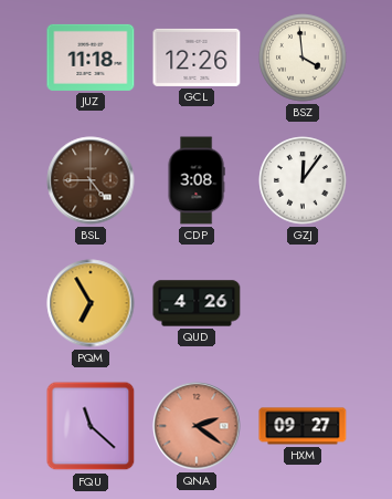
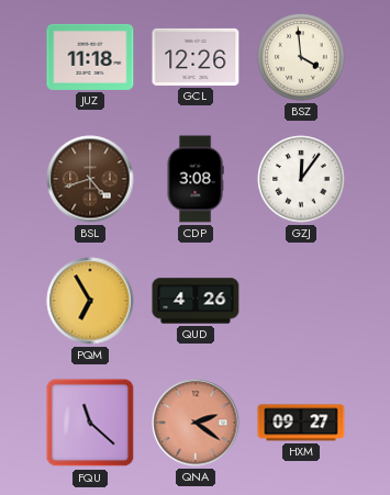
BSL: 4:45 -> 4:42 (90, 179)
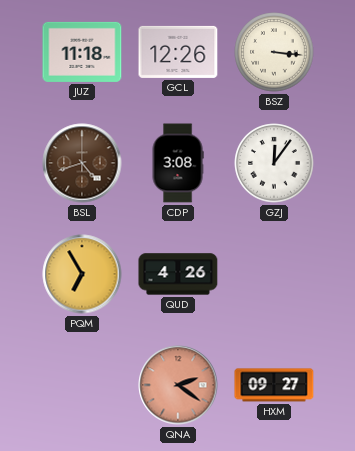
BSZ: 3:59 -> 3:16 (274, 52)
FQU: 11:22 -> none (90, 423)
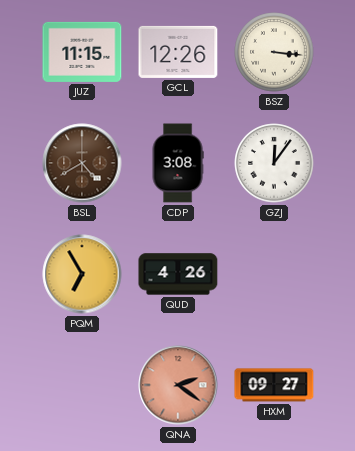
JUZ: 11:18 -> 11:15 (82, 52)
BSL: 4:42 -> 4:40 (82, 163)
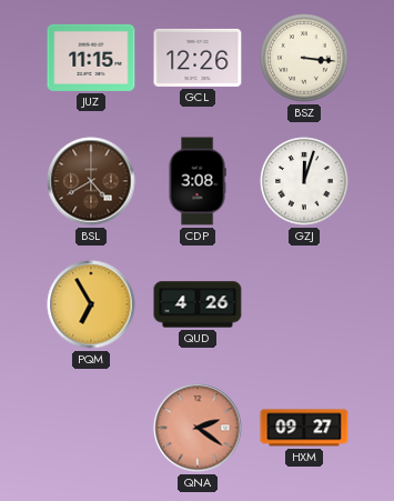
GZJ: 12:06 -> 12:03 (304, 181)
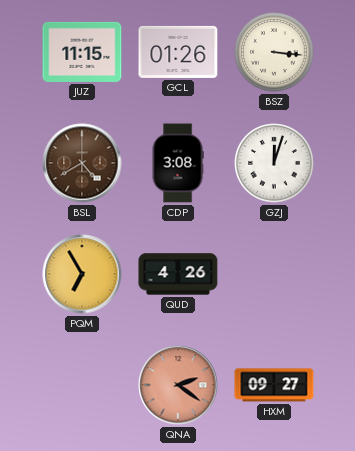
GCL: 12:26 -> 01:26 (178, 52)
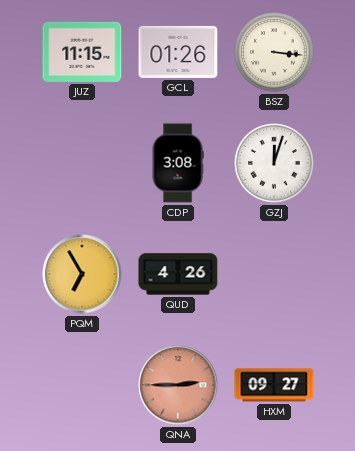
BSL: 4:40 -> none (82, 163)
QNA: 2:21 -> 2:45 (178, 385)
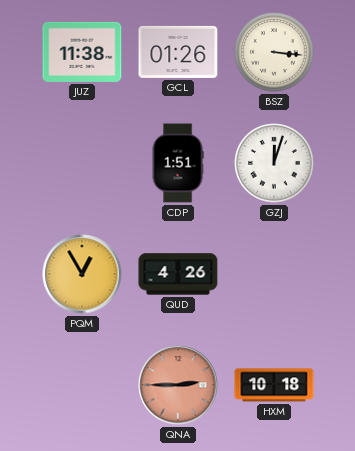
JUZ: 11:15 -> 11:38 (82, 52)
CDP: 3:08 -> 1:51 (178, 163)
PQM: 6:55 -> 12:55 (82, 274)
HXM: 09:27 -> 10:18 (274, 385)
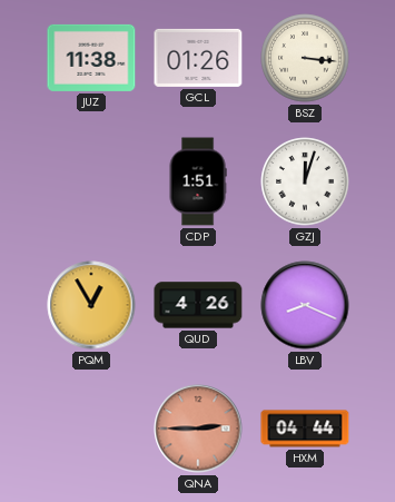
LBV: none -> 8:19 (305, 305)
HXM: 10:18 -> 04:44 (305, 429)
